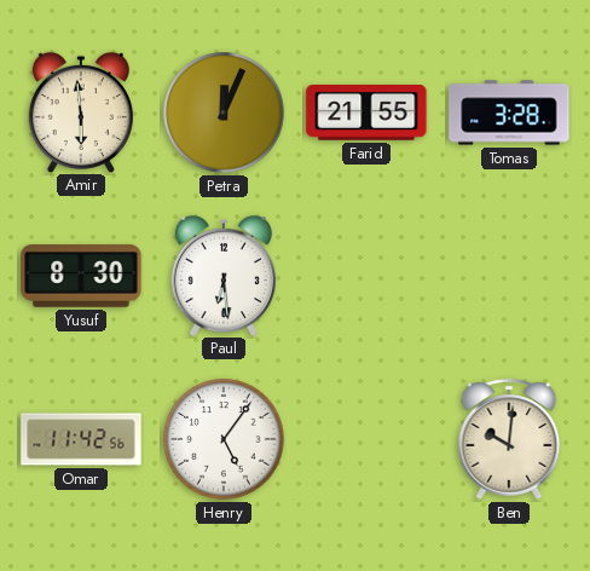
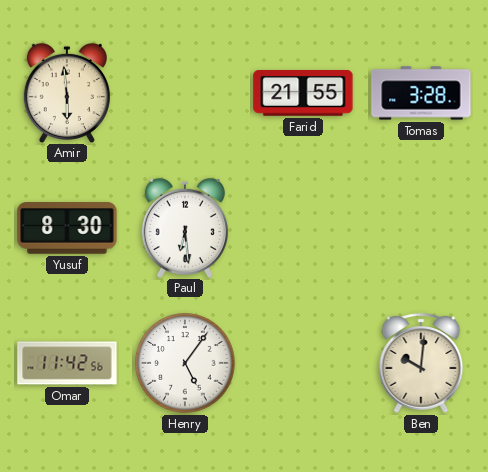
Petra: 12:04 -> none (224, 113)
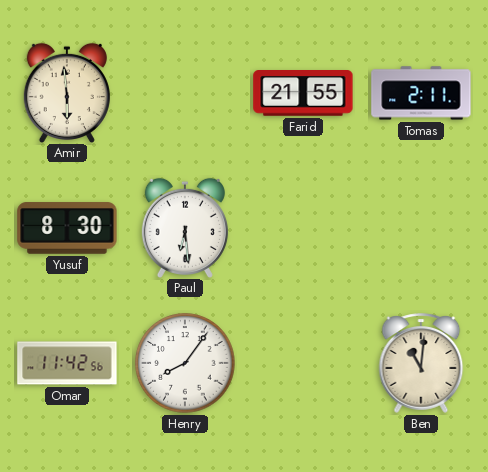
Tomas: 3:28 -> 2:11 (421, 93)
Henry: 5:06 -> 8:06 (185, 363)
Ben: 10:01 -> 11:01 (421, 363)
